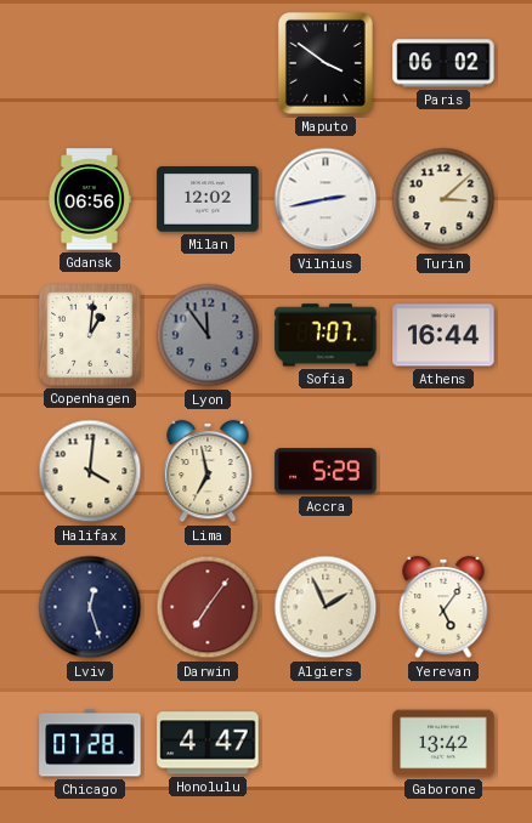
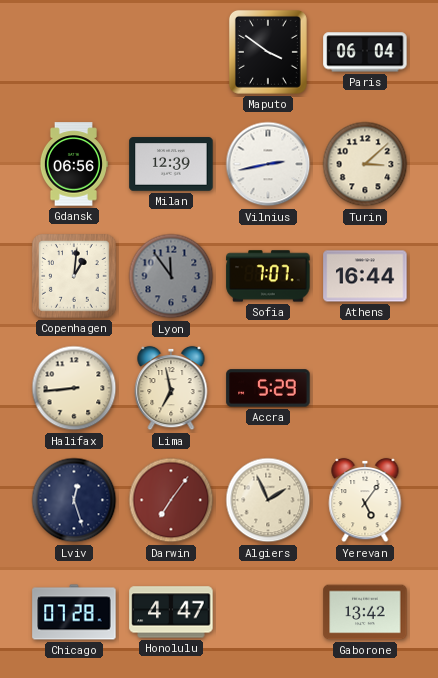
Paris: 06:02 -> 06:04 (365, 52)
Milan: 12:02 -> 12:39 (171, 164)
Halifax: 4:01 -> 8:44 (74, 388)
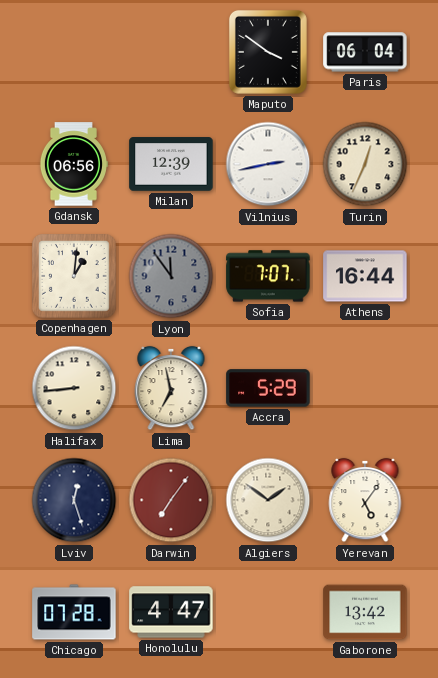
Turin: 3:08 -> 12:34 (365, 164)
Algiers: 1:56 -> 1:51 (268, 500)
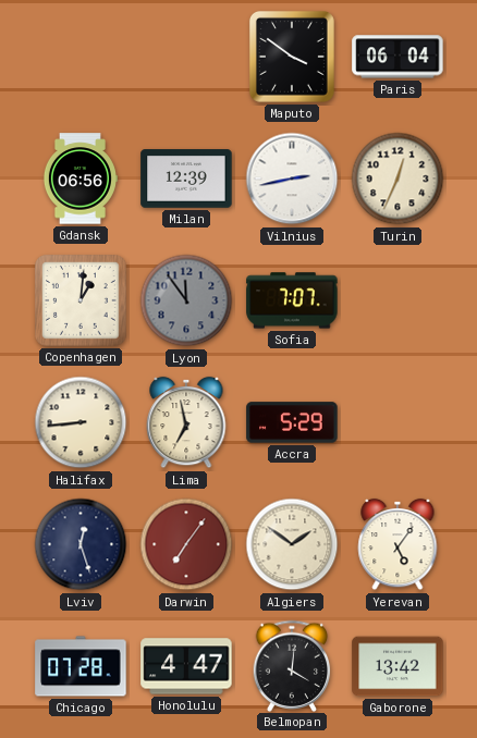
Athens: 16:44 -> none (365, 276)
Belmopan: none -> 4:01 (292, 665)
